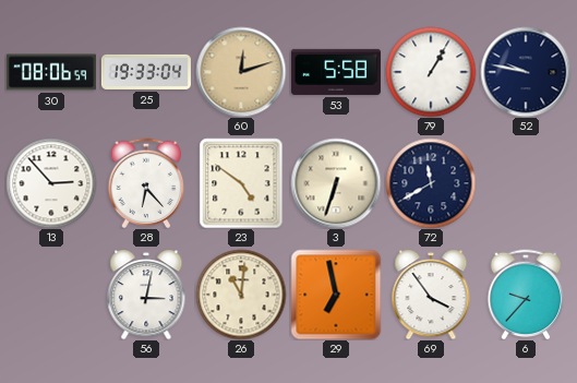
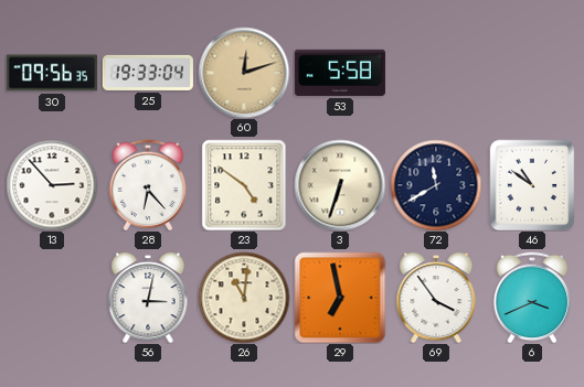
30: 08:06 -> 09:56 (52, 73)
79: 1:05 -> none (431, 72)
52: 9:47 -> none (526, 72)
46: none -> 10:51 (532, 185)
6: 9:37 -> 3:41 (532, 298)
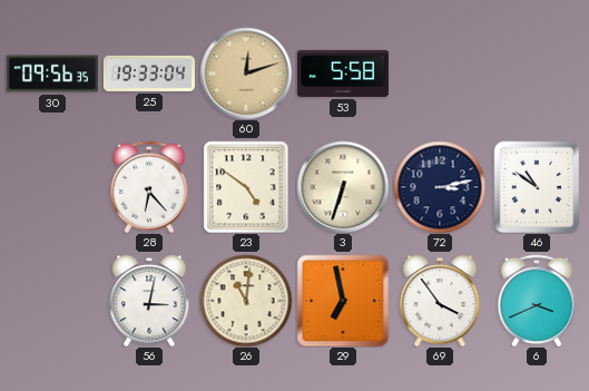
13: 2:53 -> none (52, 185)
72: 11:40 -> 3:13 (440, 187)
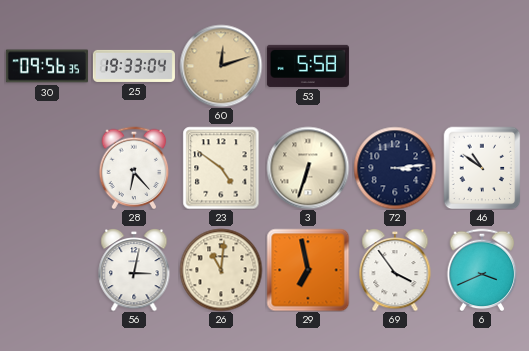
72: 3:13 -> 3:14 (395, 168)
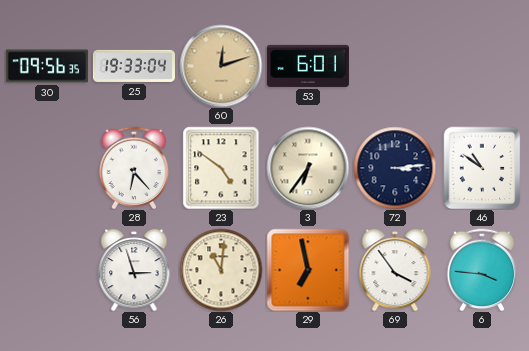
53: 5:58 -> 6:01 (308, 66)
3: 6:33 -> 6:36 (308, 168)
56: 3:02 -> 2:57 (134, 270)
6: 3:41 -> 3:46 (482, 270)
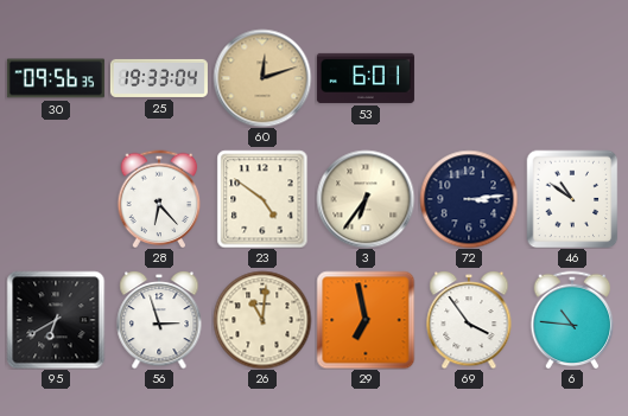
95: none -> 6:40 (56, 320)
6: 3:46 -> 10:46 (572, 320)
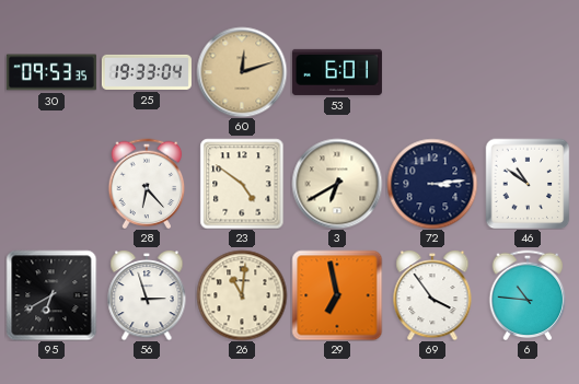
30: 09:56 -> 09:53 (51, 72)
3: 6:36 -> 6:40 (337, 184)
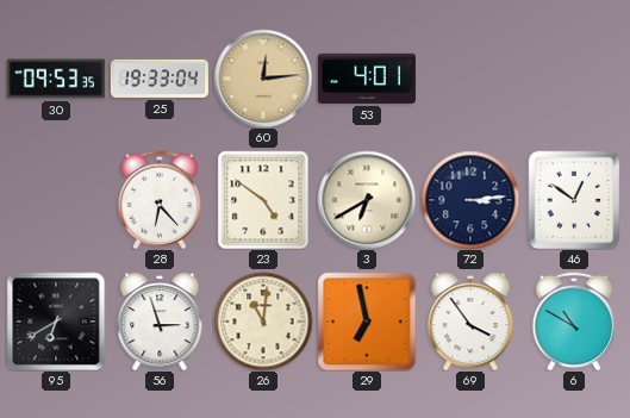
60: 12:12 -> 12:14 (263, 79)
53: 6:01 -> 4:01 (367, 79)
46: 10:51 -> 12:51 (574, 200)
6: 10:46 -> 10:50 (574, 322)
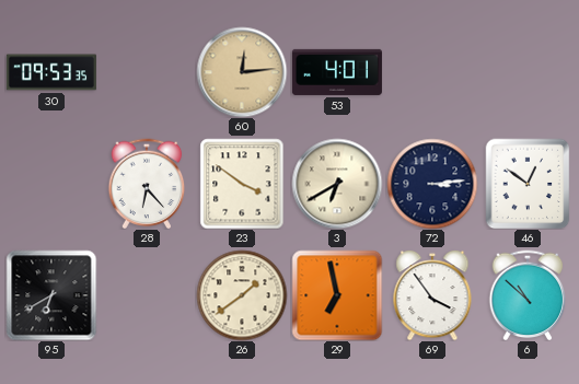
25: 19:33 -> none (160, 79)
23: 4:51 -> 3:51 (242, 184)
56: 2:57 -> none (160, 322)
26: 11:01 -> 1:39 (242, 295)
6: 10:50 -> 10:52 (528, 295)
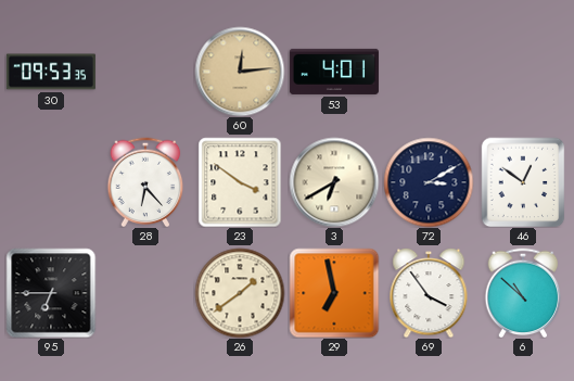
72: 3:14 -> 3:10 (429, 182)
95: 6:40 -> 6:45 (51, 293)
